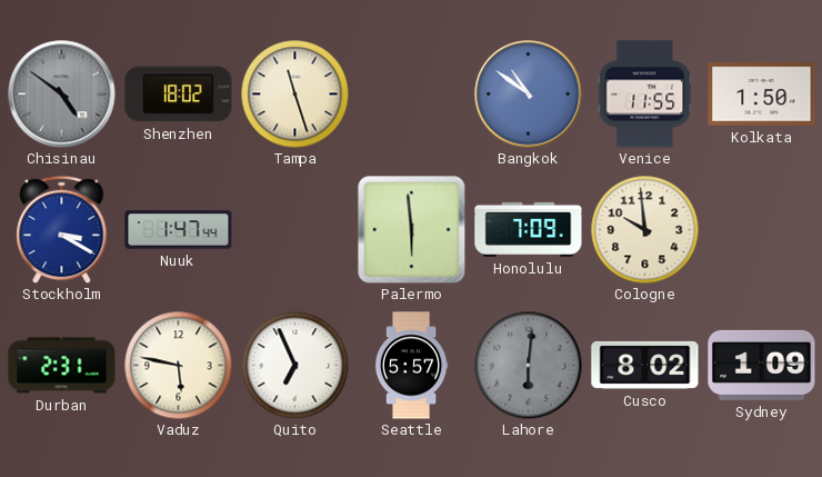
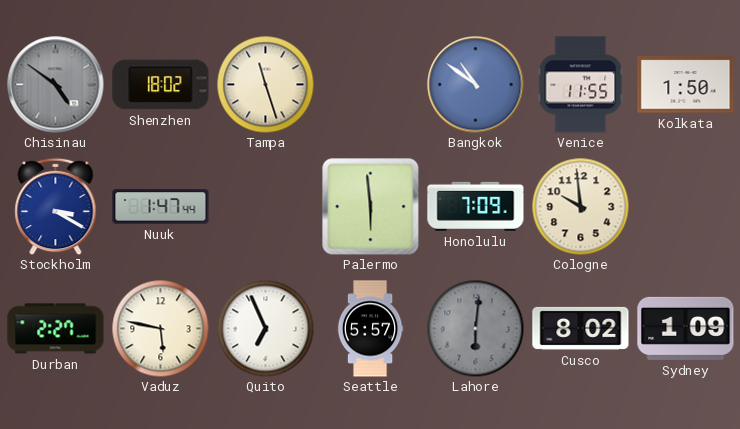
Durban: 2:31 -> 2:27 (56, 329)
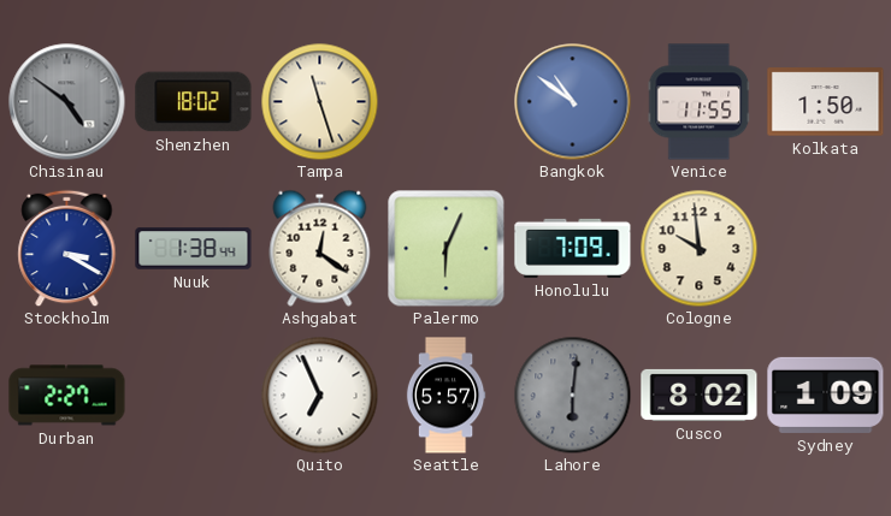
Nuuk: 1:47 -> 1:38 (194, 249)
Ashgabat: none -> 12:21 (320, 248)
Palermo: 5:59 -> 6:04 (447, 249)
Vaduz: 5:47 -> none (160, 328)
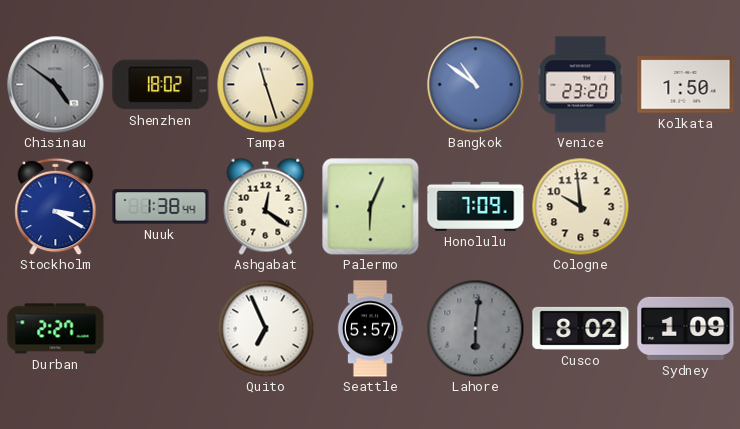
Venice: 11:55 -> 23:20 (581, 85)
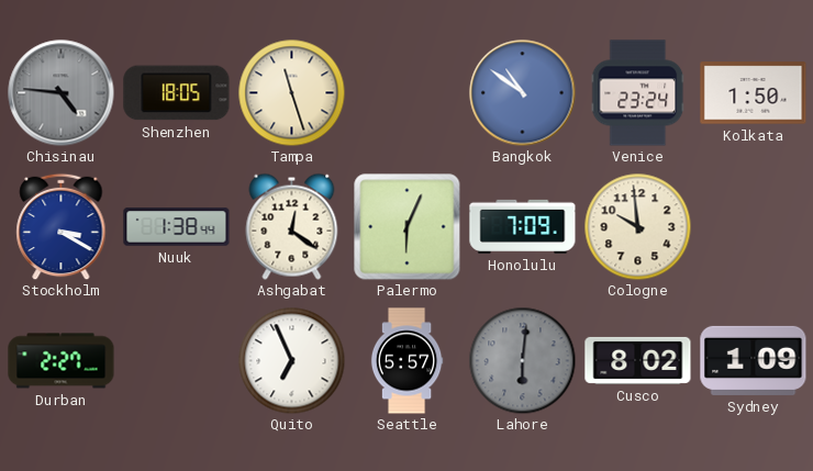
Chisinau: 4:51 -> 4:46 (62, 93)
Shenzhen: 18:02 -> 18:05 (177, 93)
Venice: 23:20 -> 23:24 (638, 93)
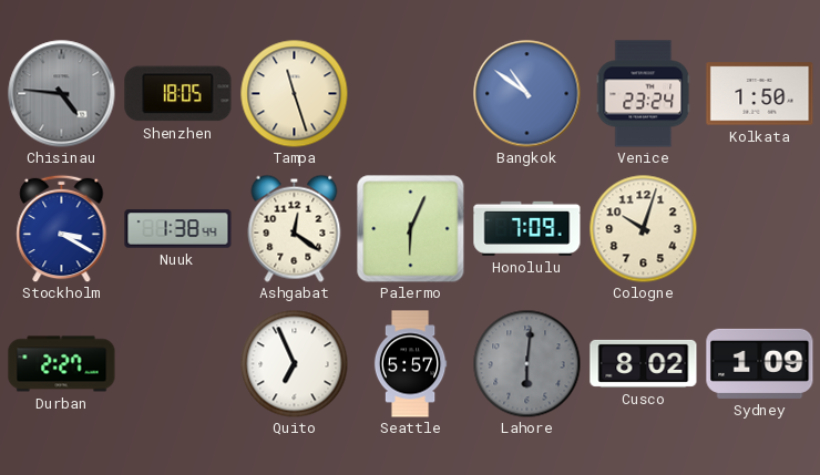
Cologne: 9:59 -> 10:03 (643, 228)
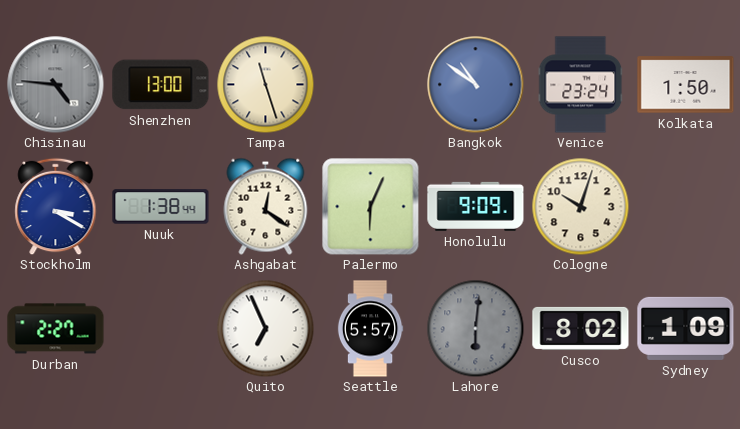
Shenzhen: 18:05 -> 13:00 (161, 85)
Honolulu: 7:09 -> 9:09 (476, 206)
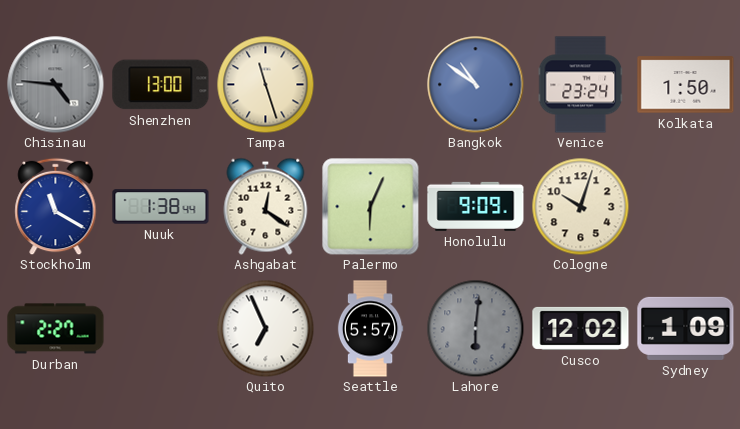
Stockholm: 3:20 -> 11:20 (56, 206)
Cusco: 8:02 -> 12:02 (581, 328)
